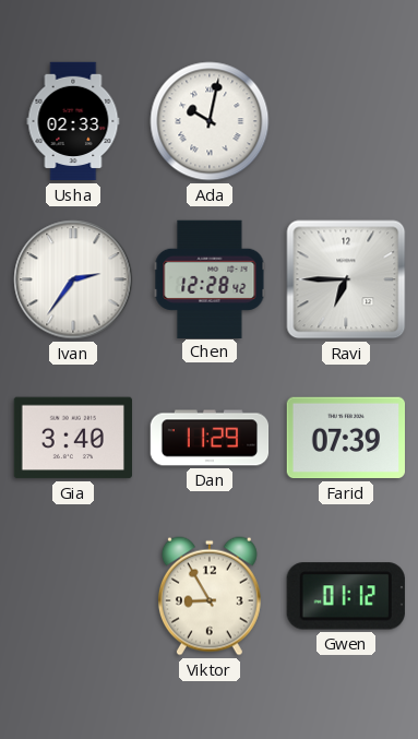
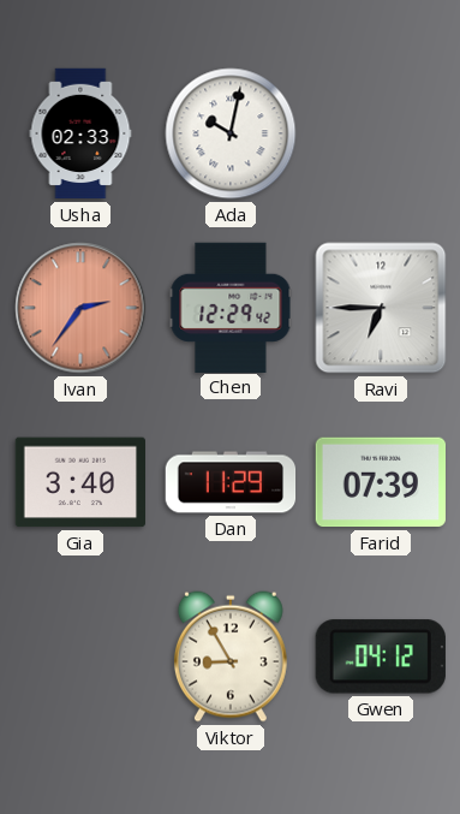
Ivan dial: white -> salmon (80, 308)
Chen: 12:28 -> 12:29 (231, 307)
Gwen: 01:12 -> 04:12 (381, 656)
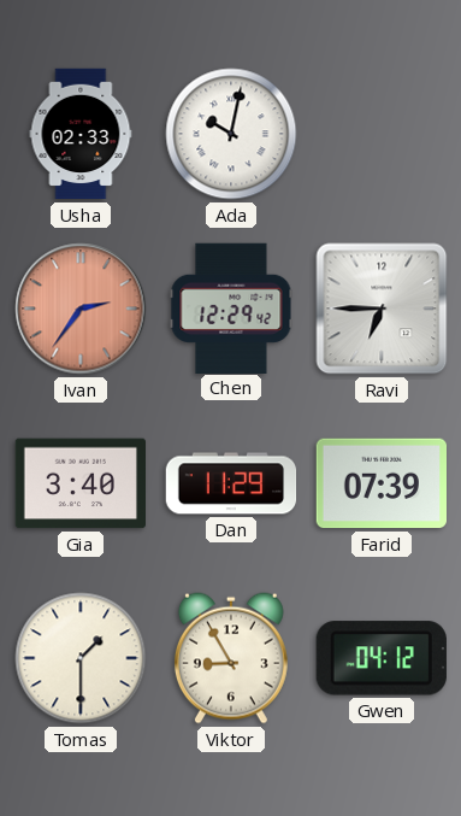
Tomas: none -> 1:30 (81, 658)
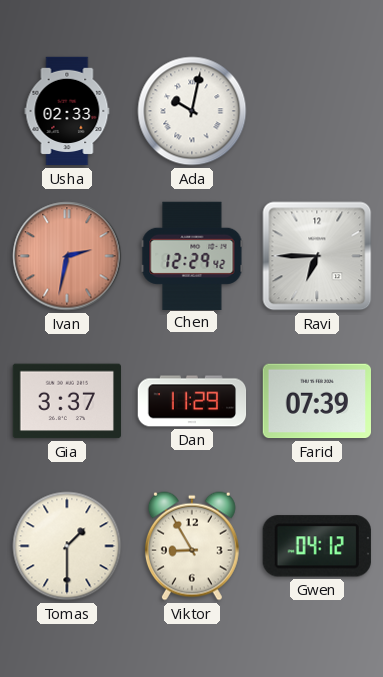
Ivan: 2:36 -> 2:32 (67, 256)
Gia: 3:40 -> 3:37 (66, 401)
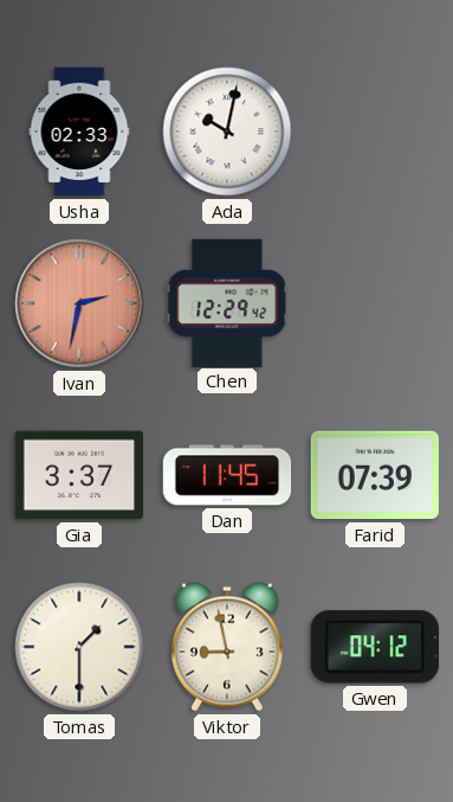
Ravi: 6:45 -> none (317, 256)
Dan: 11:29 -> 11:45 (227, 475)
Viktor: 8:55 -> 8:58 (227, 647)
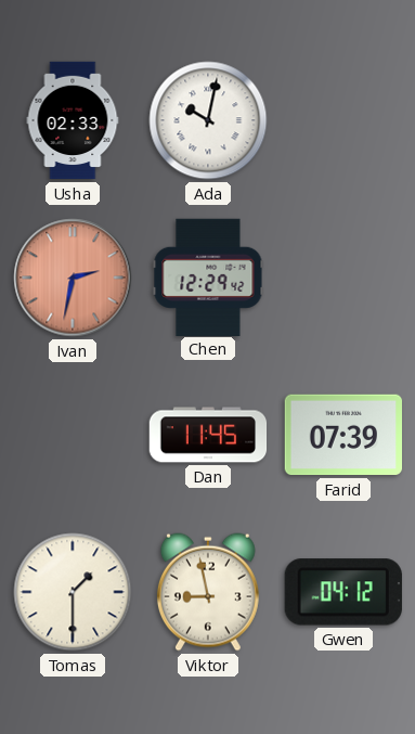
Gia: 3:37 -> none (78, 475)
